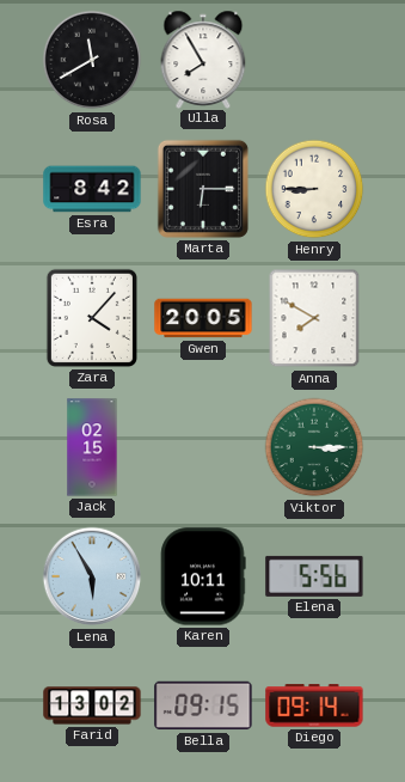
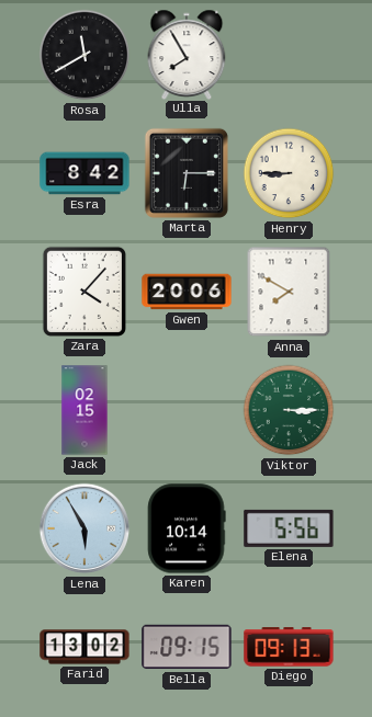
Gwen: 20:05 -> 20:06 (187, 292)
Karen: 10:11 -> 10:14 (187, 528)
Diego: 09:14 -> 09:13 (289, 647)
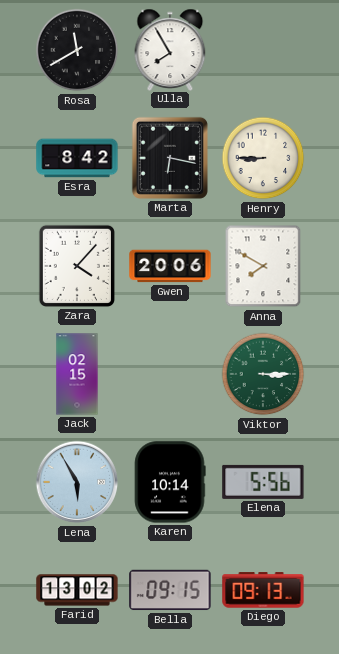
Marta: 6:15 -> 6:17 (170, 158)
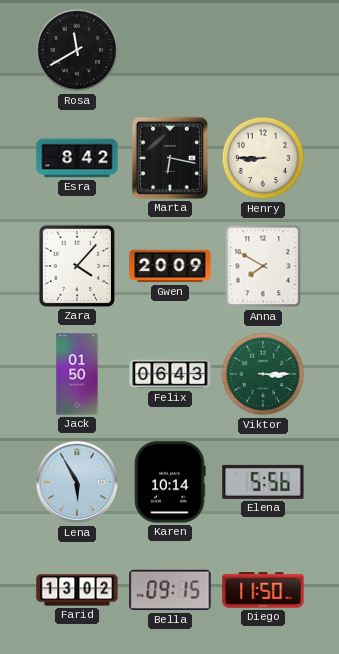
Ulla: 7:55 -> none (170, 49)
Gwen: 20:06 -> 20:09 (170, 266)
Jack: 02:15 -> 01:50 (77, 374)
Felix: none -> 06:43 (170, 374)
Diego: 09:13 -> 11:50 (263, 590)
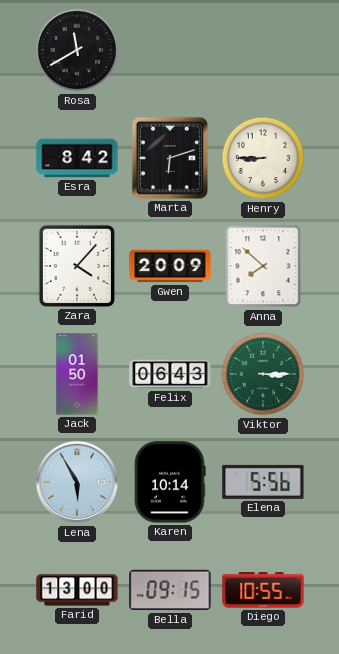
Marta: 6:17 -> 6:12 (170, 158)
Anna: 7:50 -> 7:52 (263, 266)
Farid: 13:02 -> 13:00 (77, 590)
Diego: 11:50 -> 10:55 (263, 590)
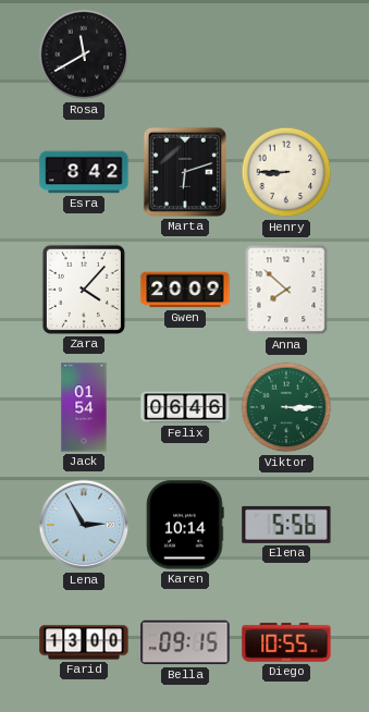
Jack: 01:50 -> 01:54 (84, 407)
Felix: 06:43 -> 06:46 (185, 407)
Lena: 5:55 -> 2:55 (84, 525)
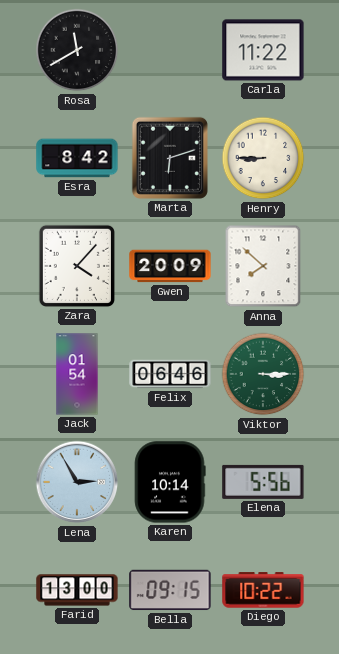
Carla: none -> 11:22 (263, 50)
Diego: 10:55 -> 10:22 (263, 590)
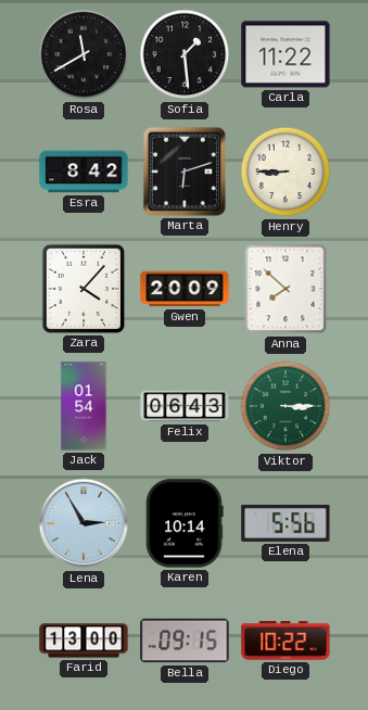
Sofia: none -> 1:29 (185, 54)
Felix: 06:46 -> 06:43 (185, 406)
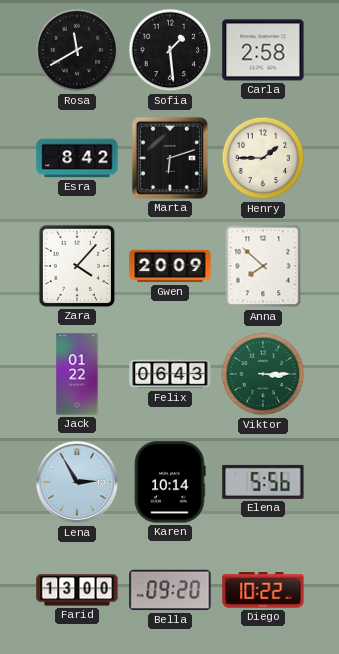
Carla: 11:22 -> 2:58 (263, 50)
Henry: 8:45 -> 1:45 (263, 158)
Jack: 01:54 -> 01:22 (77, 374)
Bella: 09:15 -> 09:20 (170, 590)
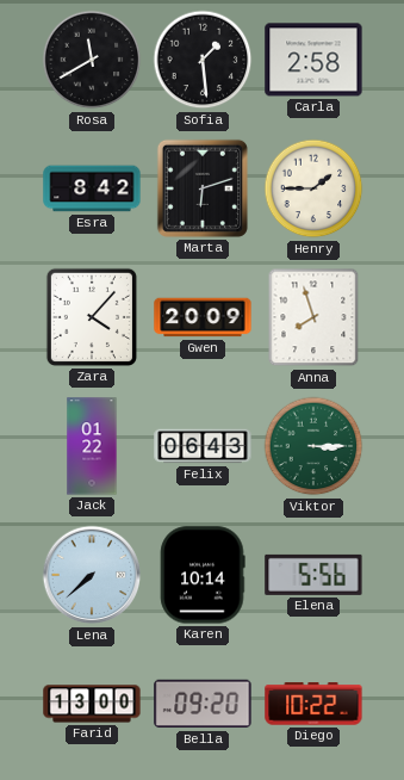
Anna: 7:52 -> 7:57 (313, 317)
Lena: 2:55 -> 7:38 (92, 575)
